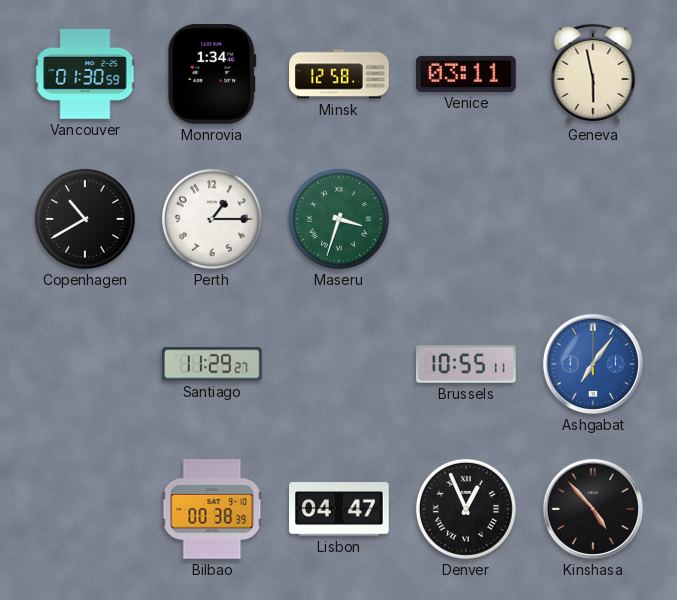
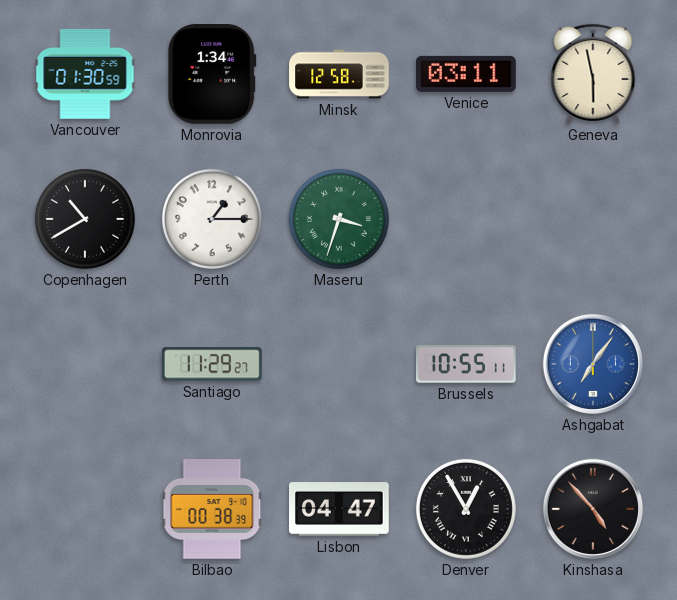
Denver: 12:56 -> 12:55 (466, 509)
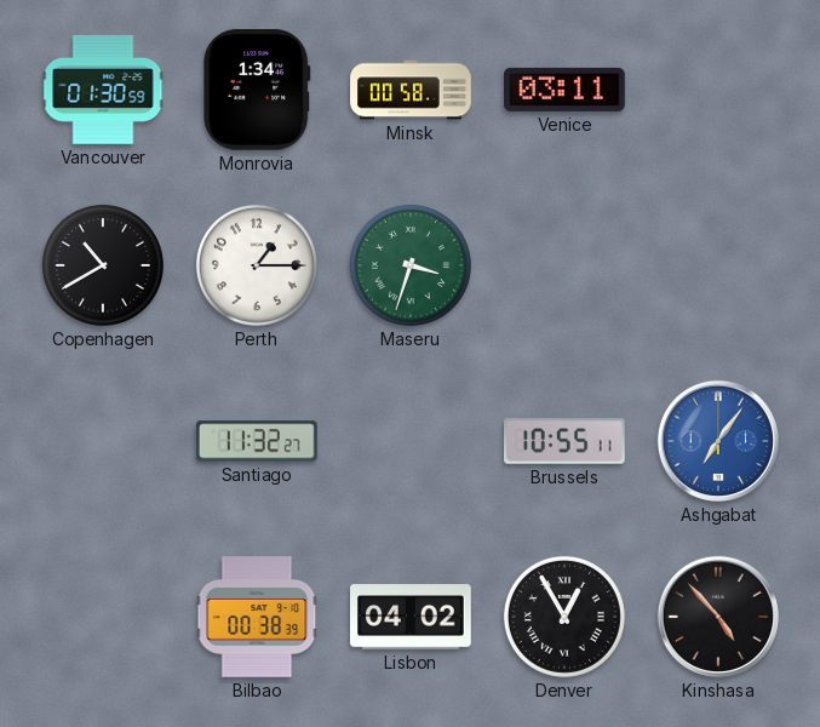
Minsk: 12:58 -> 00:58 (411, 90)
Geneva: 5:58 -> none (593, 74)
Santiago: 11:29 -> 11:32 (258, 441)
Lisbon: 04:47 -> 04:02 (411, 617)
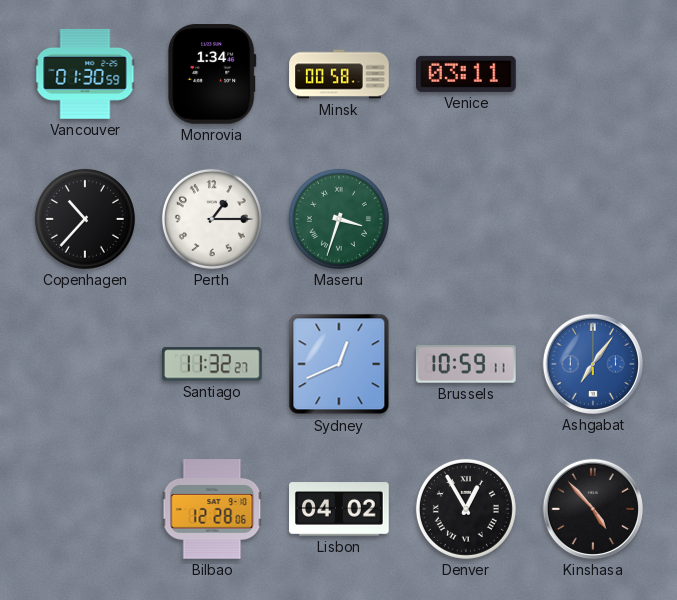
Copenhagen: 10:40 -> 10:37 (85, 219)
Sydney: none -> 12:41 (339, 364)
Brussels: 10:55 -> 10:59 (467, 364)
Bilbao: 00:38 -> 12:28 (212, 510)
